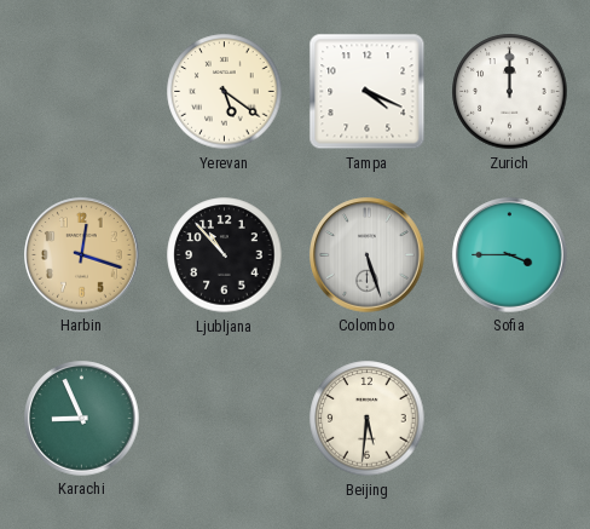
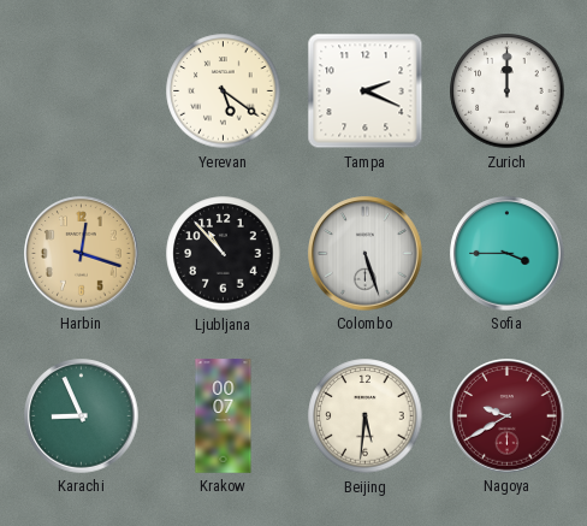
Tampa: 4:19 -> 2:19 (366, 91)
Krakow: none -> 00:07 (224, 416)
Nagoya: none -> 9:40 (508, 416)
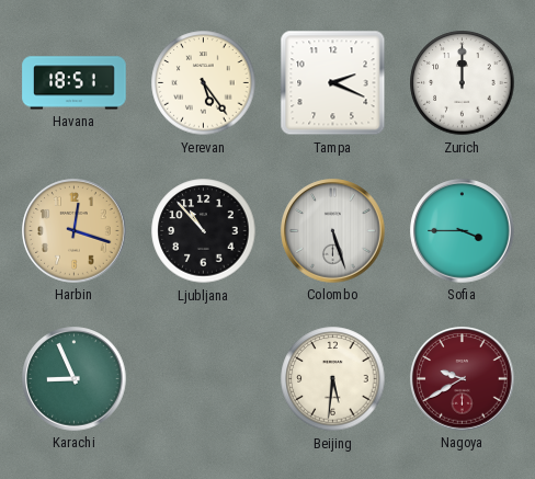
Havana: none -> 18:51 (75, 83)
Yerevan: 5:21 -> 5:24 (204, 83)
Krakow: 00:07 -> none (224, 416)
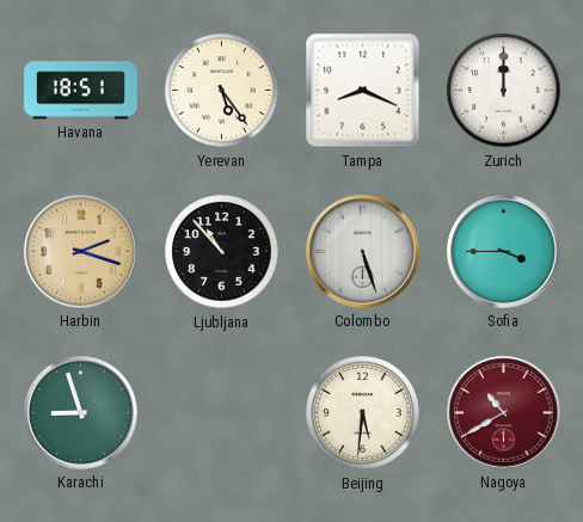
Tampa: 2:19 -> 8:19 (363, 91)
Harbin: 12:18 -> 2:18 (81, 252)
Karachi: 8:56 -> 8:57 (81, 413)
Nagoya: 9:40 -> 10:40 (504, 413)
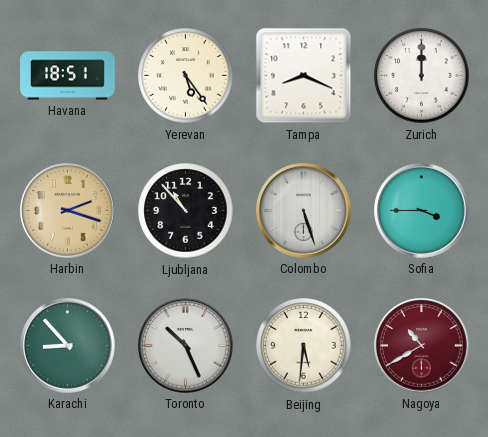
Karachi: 8:57 -> 8:53 (68, 346)
Toronto: none -> 10:26 (186, 346)
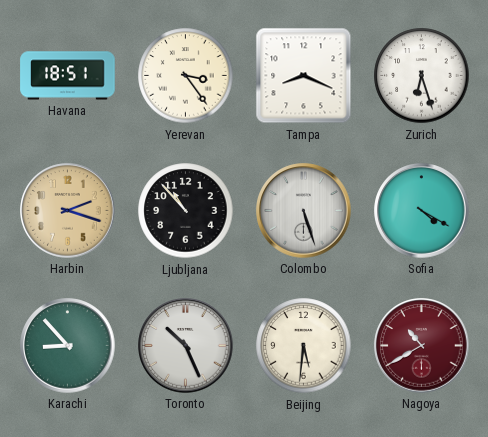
Yerevan: 5:24 -> 3:24 (186, 76)
Zurich: 12:00 -> 6:27 (422, 76)
Sofia: 3:45 -> 4:20 (422, 211)
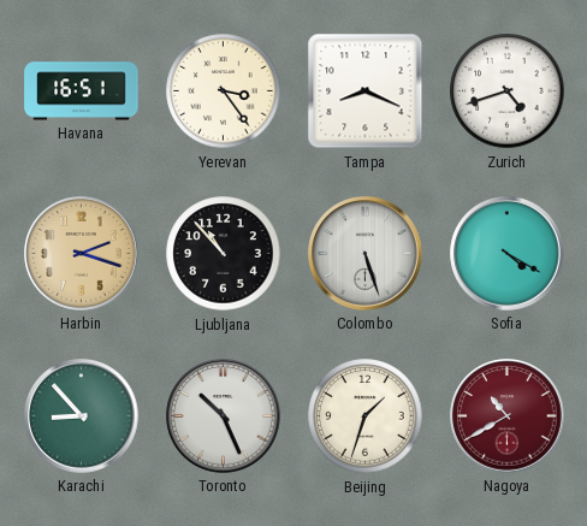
Havana: 18:51 -> 16:51 (82, 91)
Zurich: 6:27 -> 4:42 (508, 91)
Beijing: 5:31 -> 1:33 (366, 416)
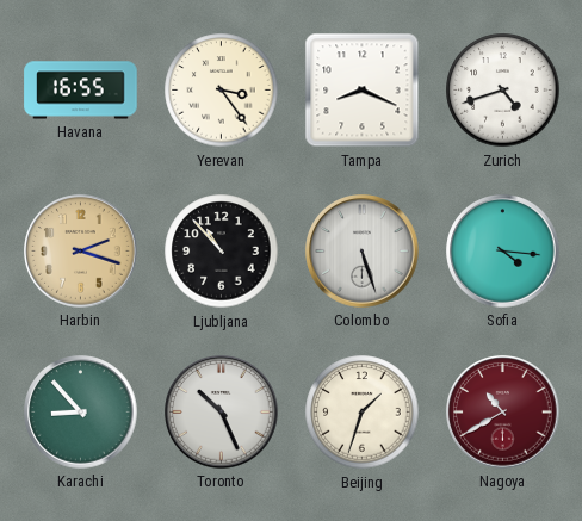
Havana: 16:51 -> 16:55 (81, 91)
Sofia: 4:20 -> 4:16 (503, 252)
